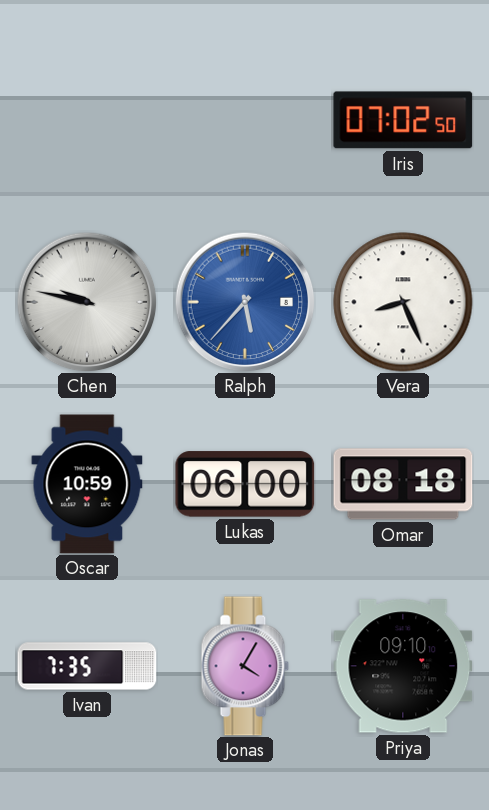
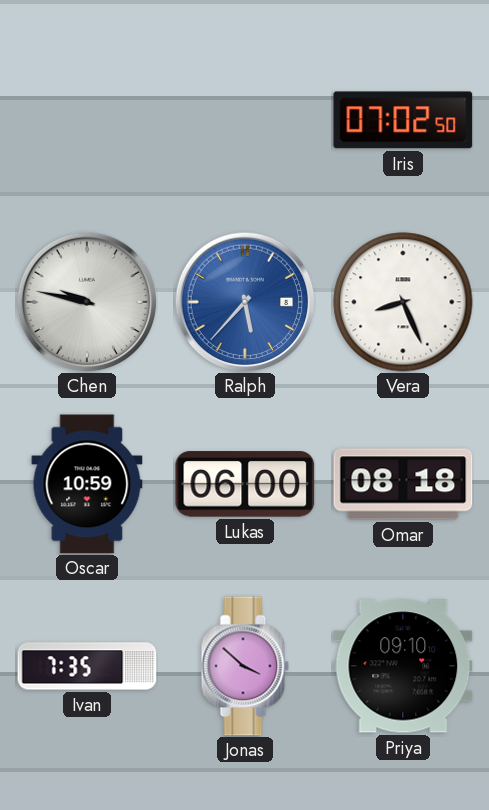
Jonas: 4:05 -> 3:52 (245, 666)
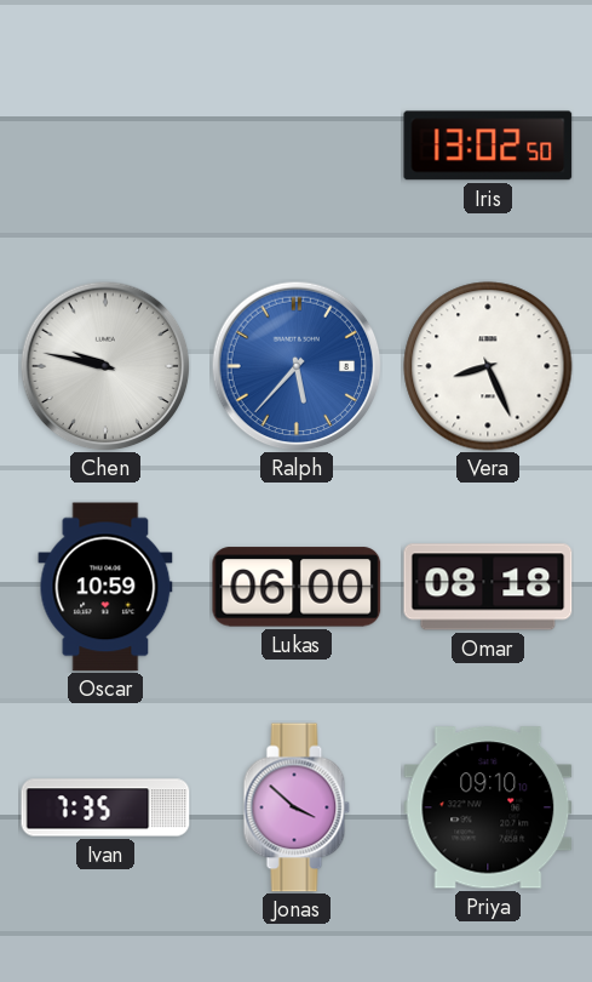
Iris: 07:02 -> 13:02 (488, 145)
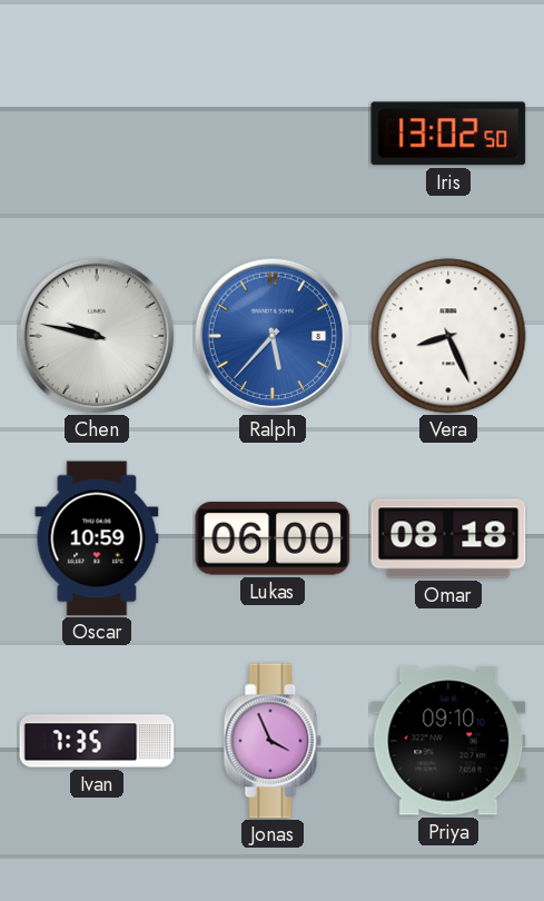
Jonas: 3:52 -> 3:56 (273, 741)
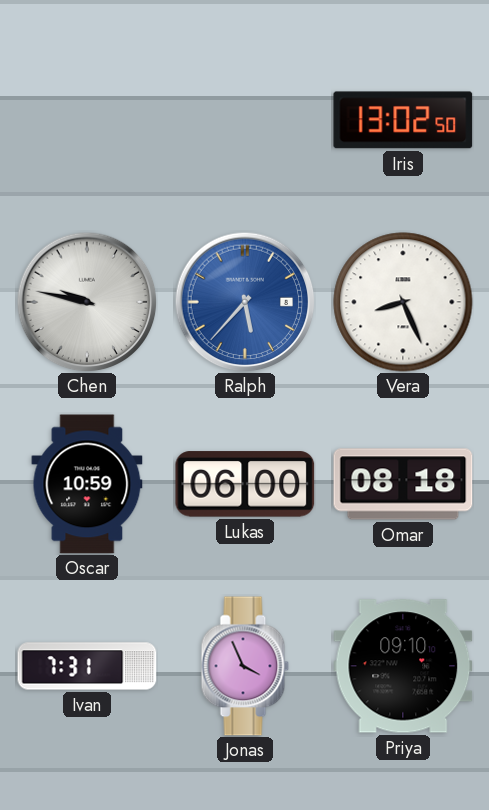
Ivan: 7:35 -> 7:31 (87, 666)
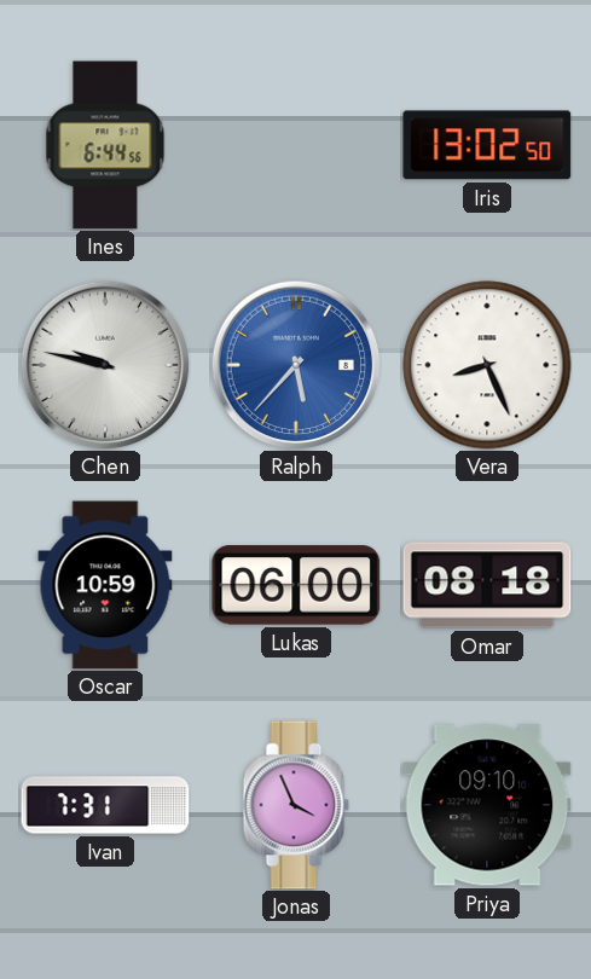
Ines: none -> 6:44 (105, 145)
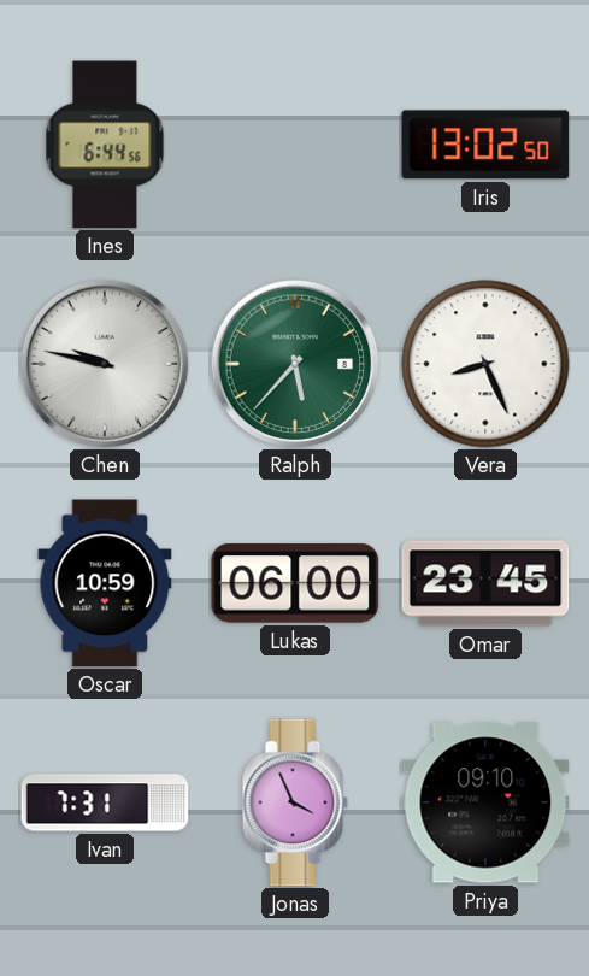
Ralph dial: blue -> green (295, 364)
Omar: 08:18 -> 23:45 (485, 583)
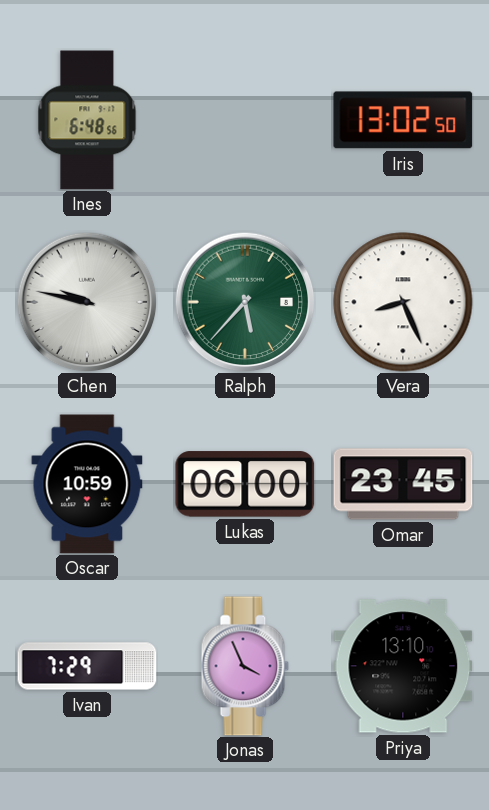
Ines: 6:44 -> 6:48 (87, 120)
Ivan: 7:31 -> 7:29 (87, 666)
Priya: 09:10 -> 13:10 (403, 666)
